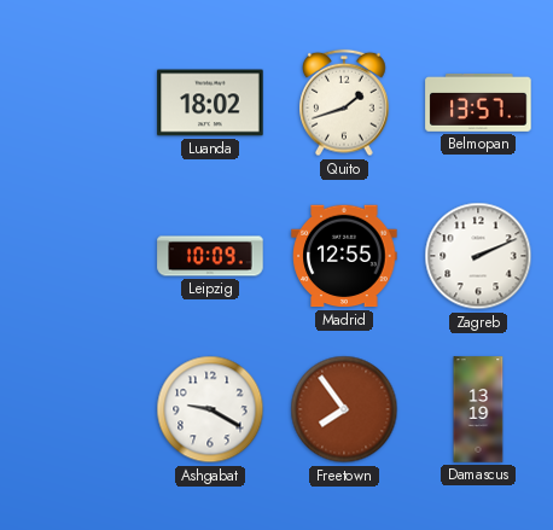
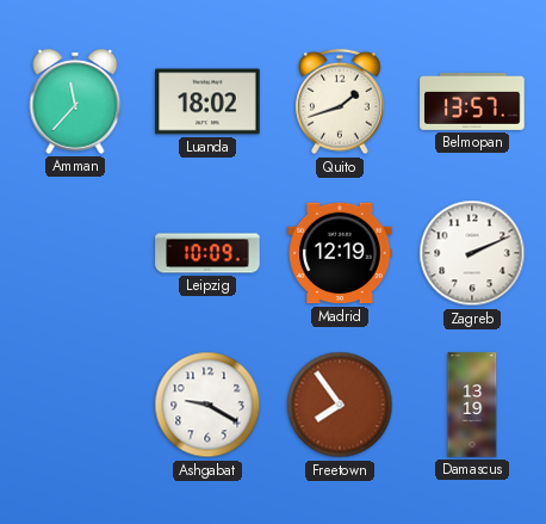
Amman: none -> 11:37 (75, 103)
Madrid: 12:55 -> 12:19 (340, 253)
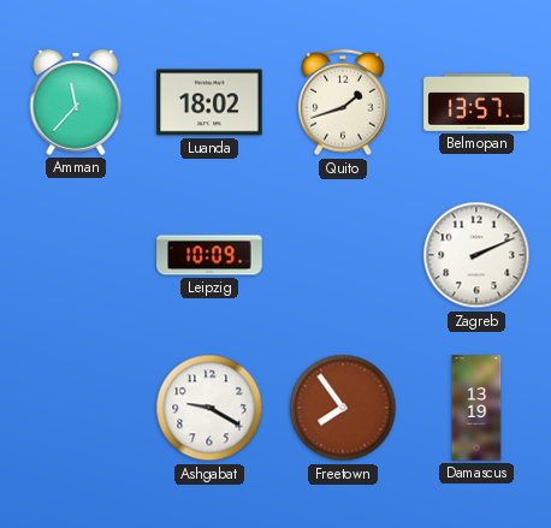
Madrid: 12:19 -> none (340, 253)
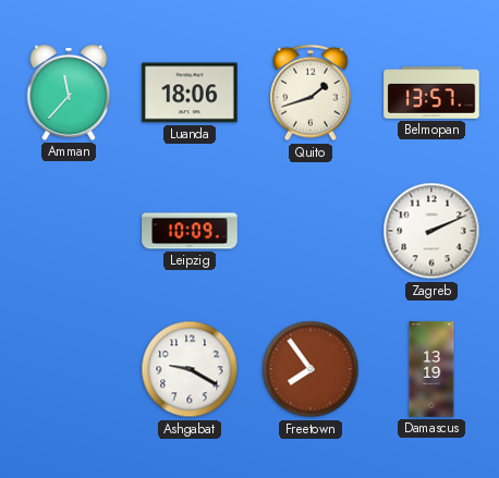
Luanda: 18:02 -> 18:06 (190, 93)
